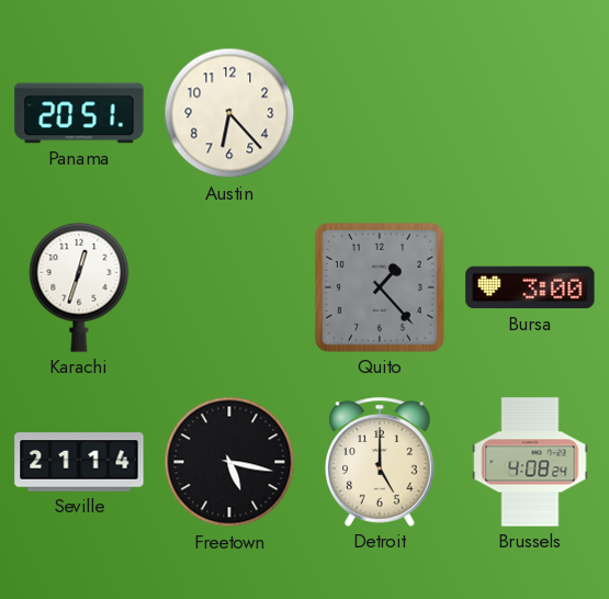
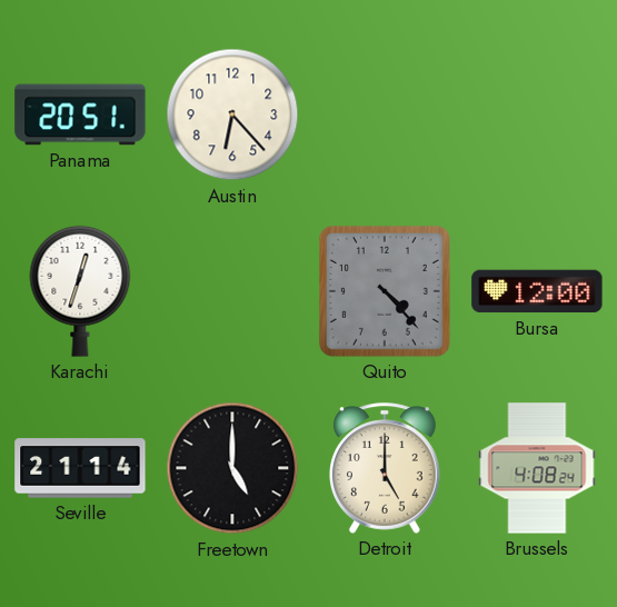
Quito: 1:23 -> 4:23 (385, 291)
Bursa: 3:00 -> 12:00 (537, 291)
Freetown: 5:17 -> 5:00 (232, 468)
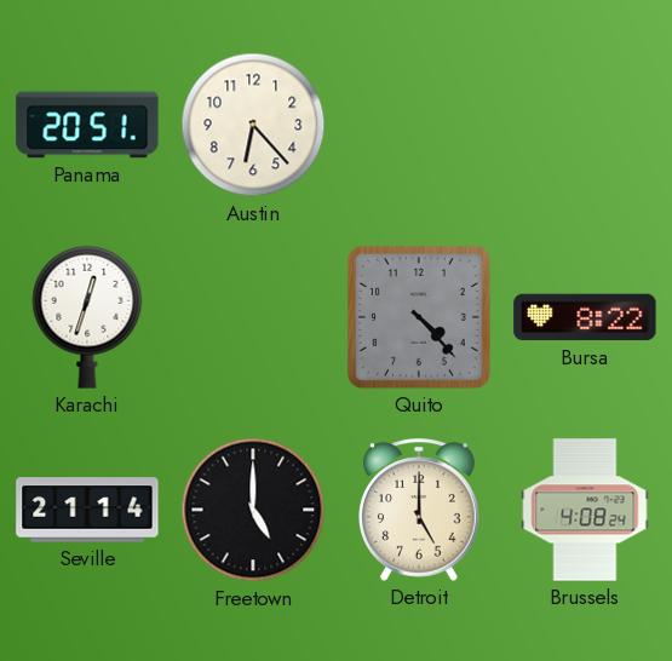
Bursa: 12:00 -> 8:22 (585, 317)
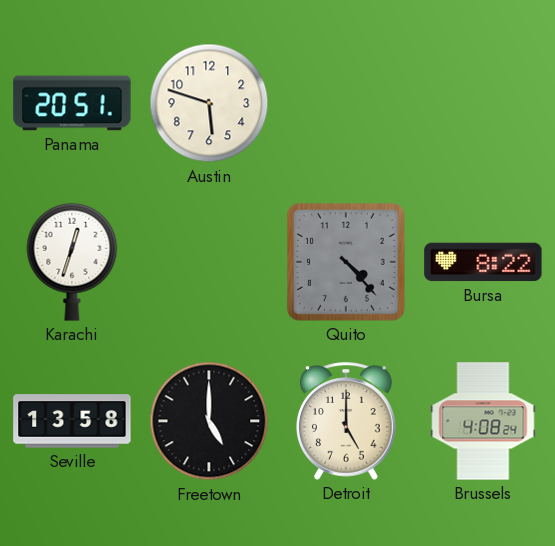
Austin: 6:23 -> 5:48 (209, 103)
Seville: 21:14 -> 13:58 (72, 421)
